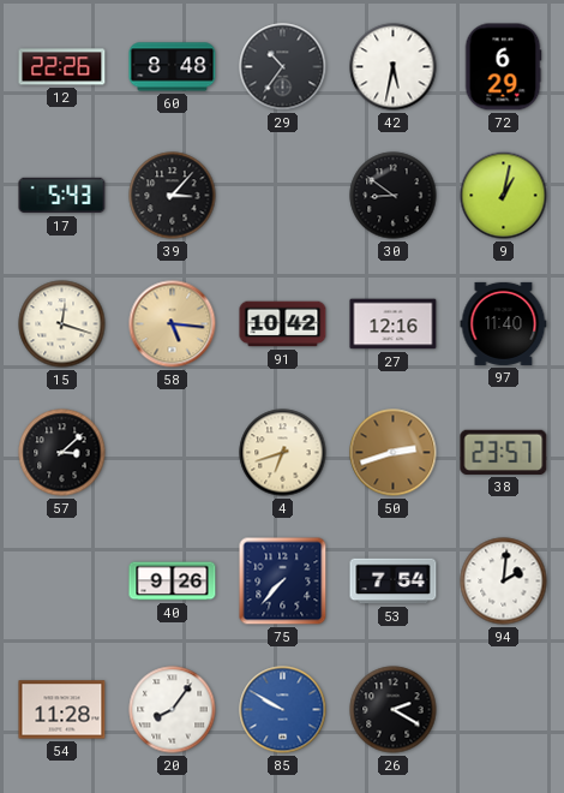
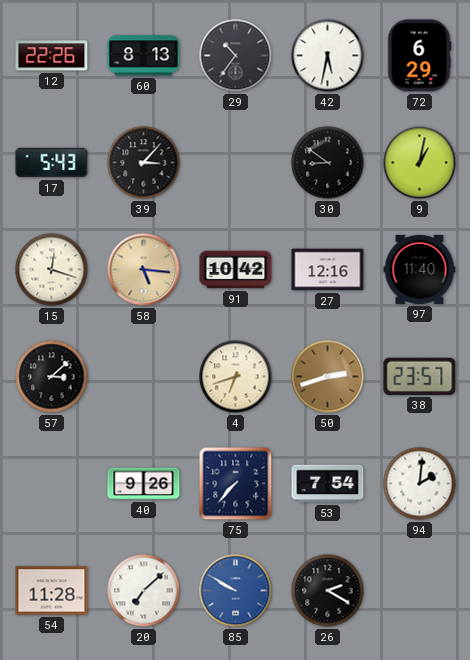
60: 8:48 -> 8:13 (144, 56)
20: 8:06 -> 7:08 (144, 591)
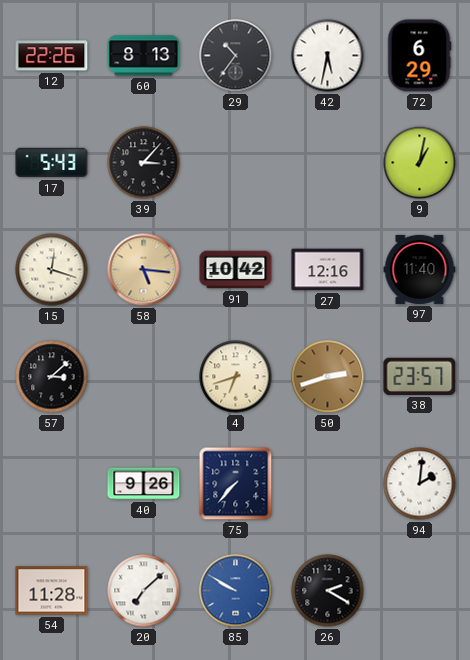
30: 8:51 -> none (328, 163)
53: 7:54 -> none (328, 484)
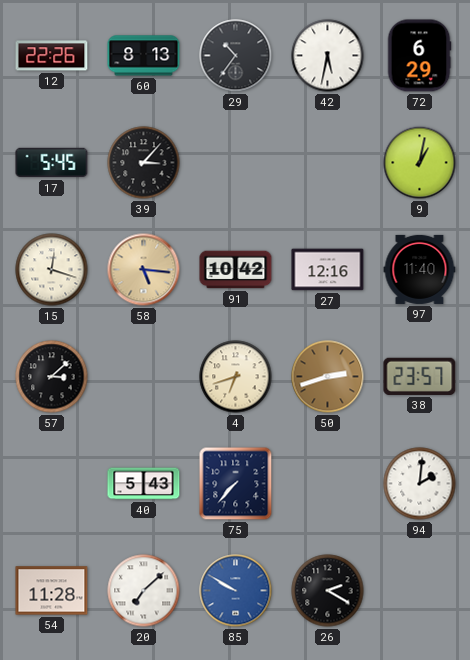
17: 5:43 -> 5:45 (52, 163)
40: 9:26 -> 5:43 (144, 484)
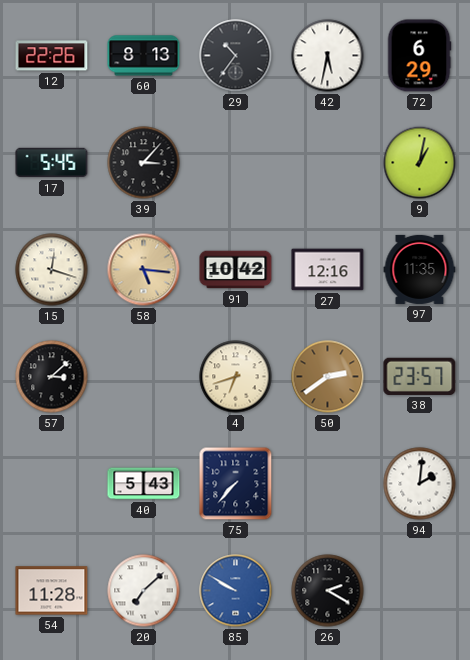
97: 11:40 -> 11:35 (420, 269)
50: 2:42 -> 2:39 (328, 377)
